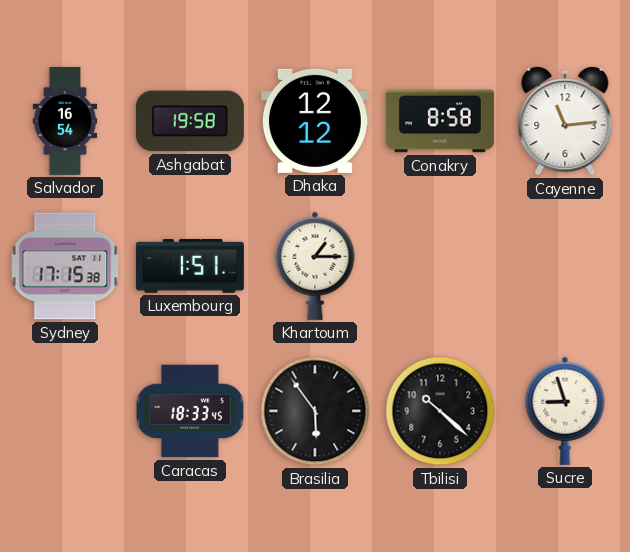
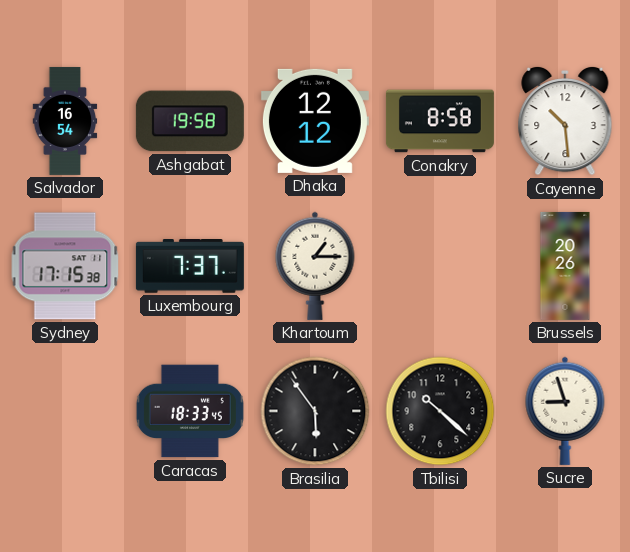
Cayenne: 11:14 -> 10:29 (565, 121)
Luxembourg: 1:51 -> 7:37 (190, 266)
Brussels: none -> 20:26 (565, 266)
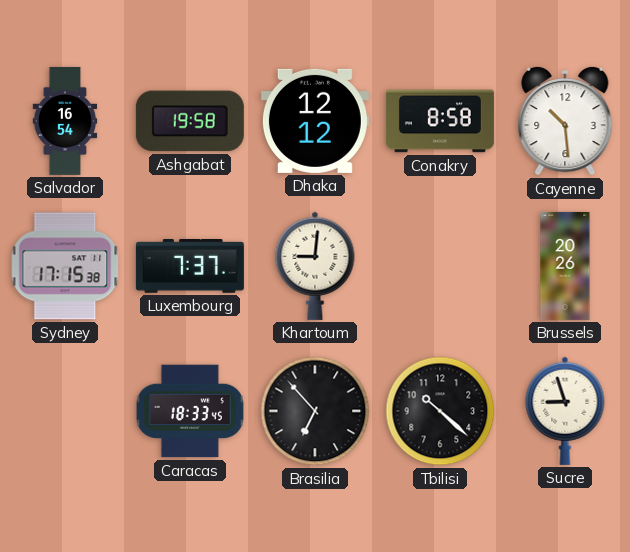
Khartoum: 1:15 -> 9:01 (315, 266)
Brasilia: 5:54 -> 6:53 (315, 411)
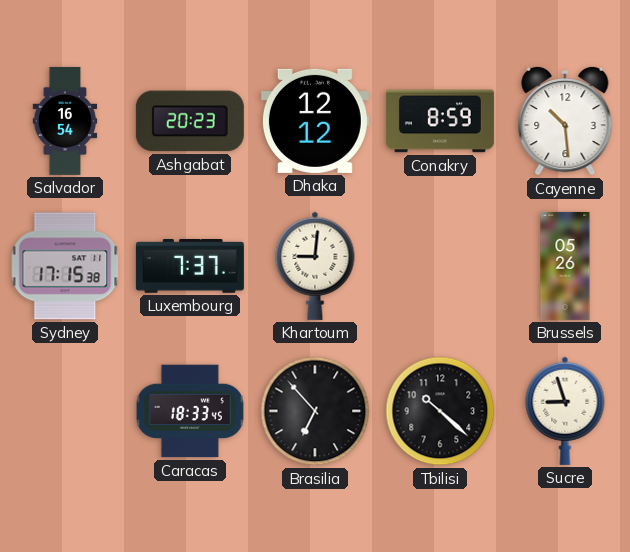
Ashgabat: 19:58 -> 20:23 (190, 121)
Conakry: 8:58 -> 8:59 (440, 121)
Brussels: 20:26 -> 05:26 (565, 266)
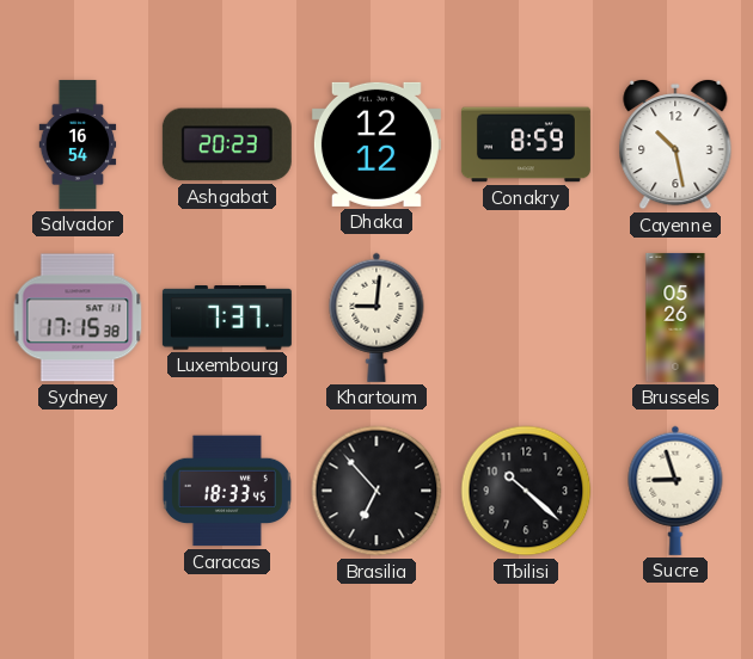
Cayenne: 10:29 -> 10:28 (675, 144)
